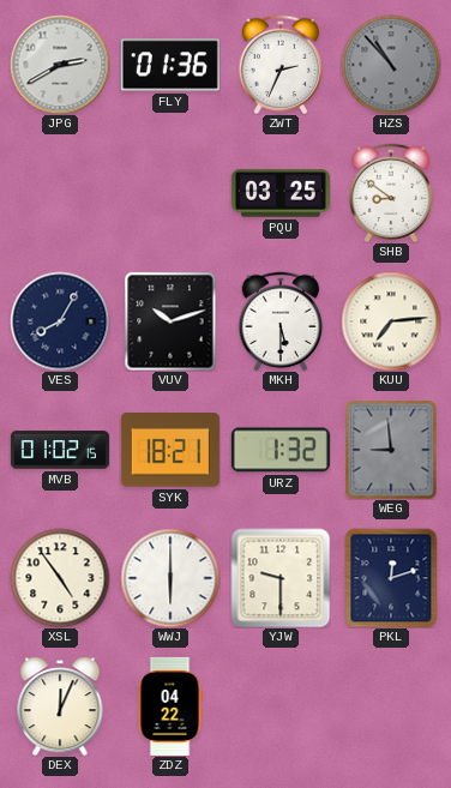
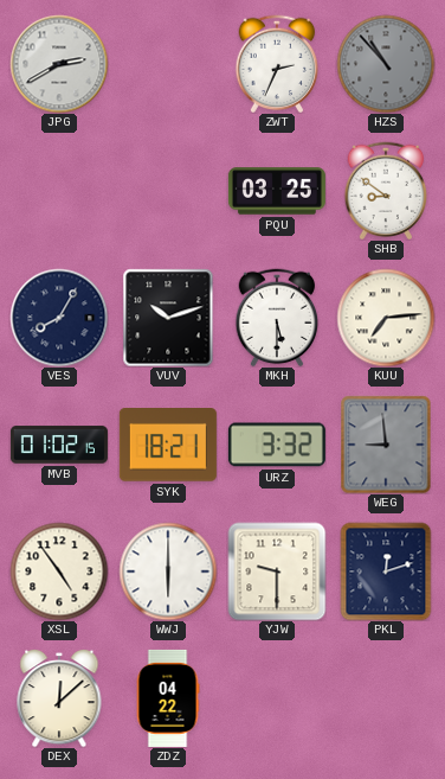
FLY: 01:36 -> none (170, 65)
URZ: 1:32 -> 3:32 (277, 445)
DEX: 12:04 -> 12:08 (59, 698)
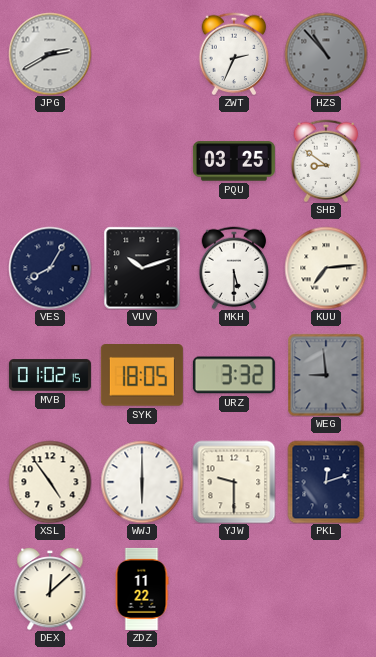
SYK: 18:21 -> 18:05 (142, 376)
ZDZ: 04:22 -> 11:22 (142, 589)
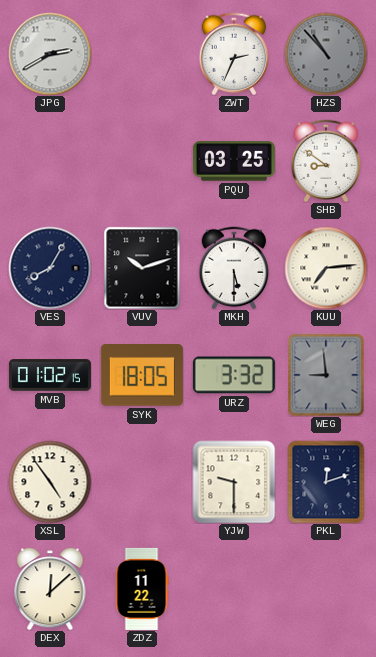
WWJ: 6:00 -> none (142, 482)
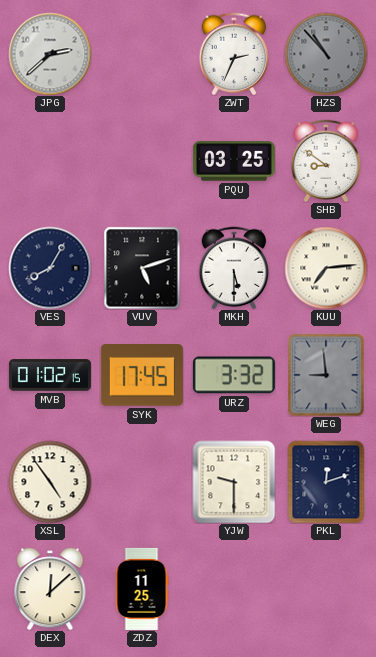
JPG: 2:40 -> 2:38 (50, 54)
VUV: 10:12 -> 5:12 (142, 268)
SYK: 18:05 -> 17:45 (142, 376)
ZDZ: 11:22 -> 11:25 (142, 589)
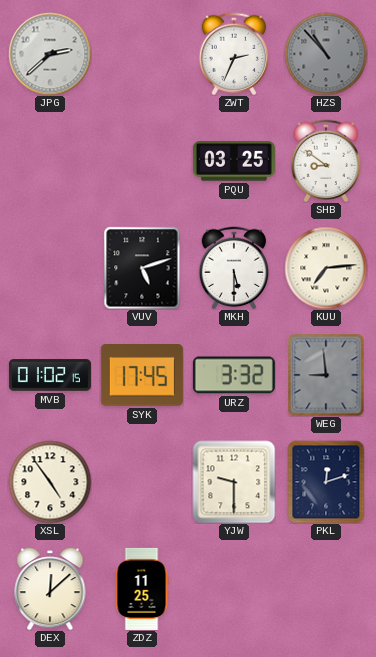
VES: 8:05 -> none (50, 268)
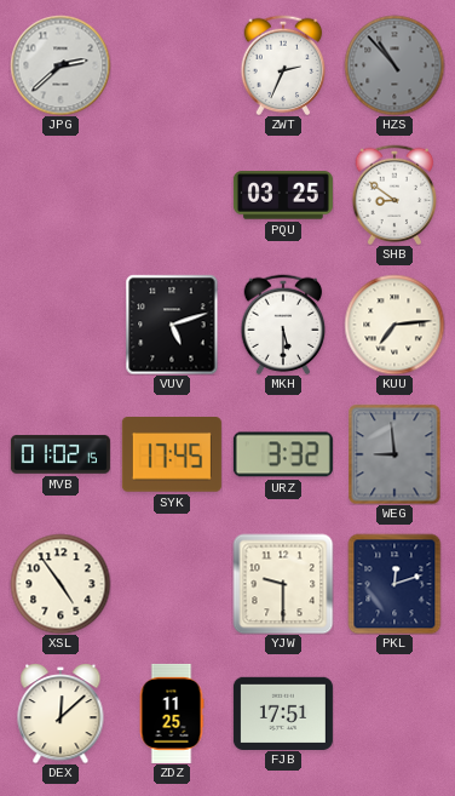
FJB: none -> 17:51 (283, 712)
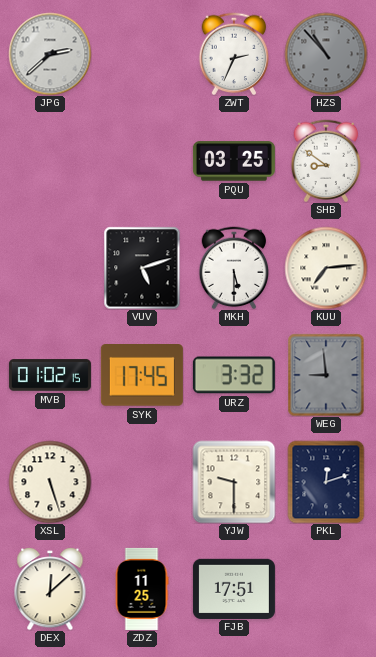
XSL: 4:54 -> 5:27 (50, 482)
